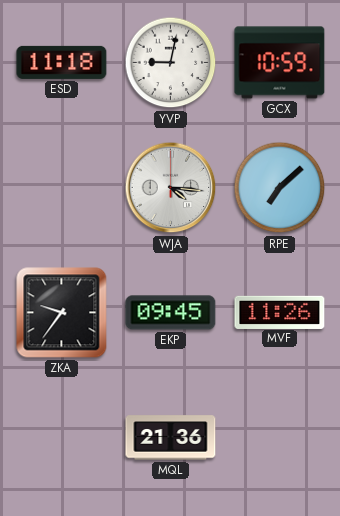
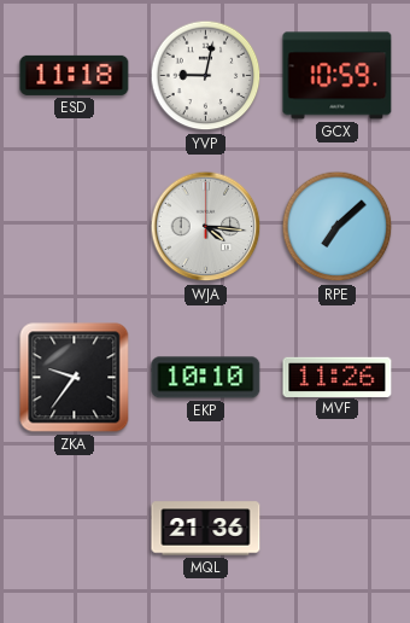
EKP: 09:45 -> 10:10 (206, 378)
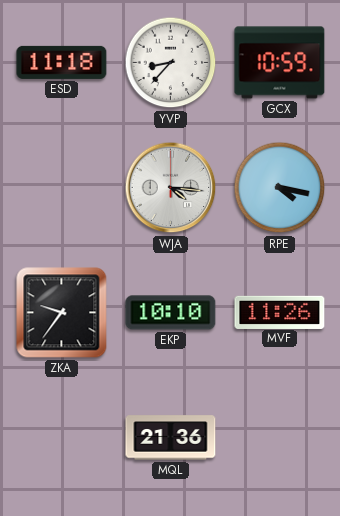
YVP: 9:02 -> 8:37 (171, 63)
RPE: 7:08 -> 4:17 (280, 188)
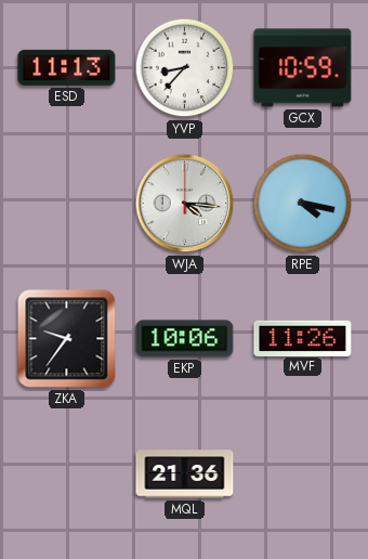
ESD: 11:18 -> 11:13 (67, 67)
EKP: 10:10 -> 10:06 (185, 339)
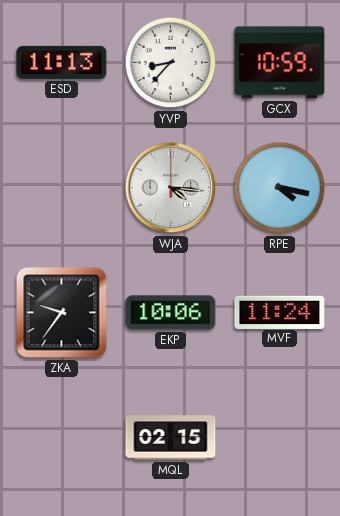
MVF: 11:26 -> 11:24 (280, 312)
MQL: 21:36 -> 02:15 (171, 438)
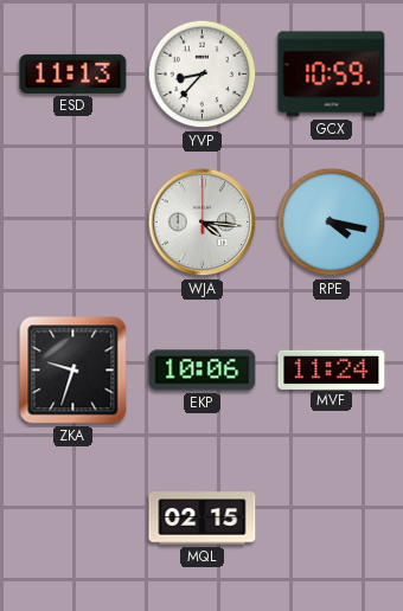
ZKA: 9:36 -> 9:33 (73, 371)
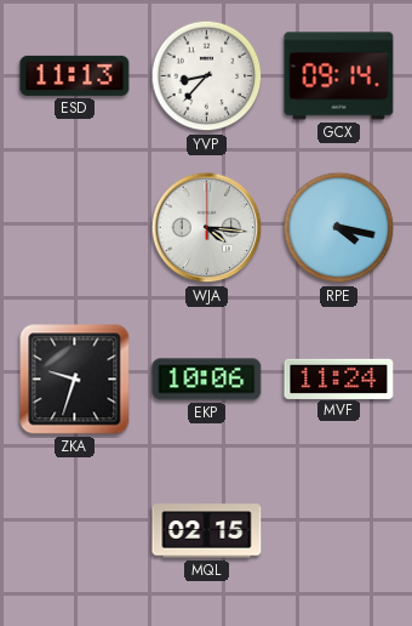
GCX: 10:59 -> 09:14 (339, 76)
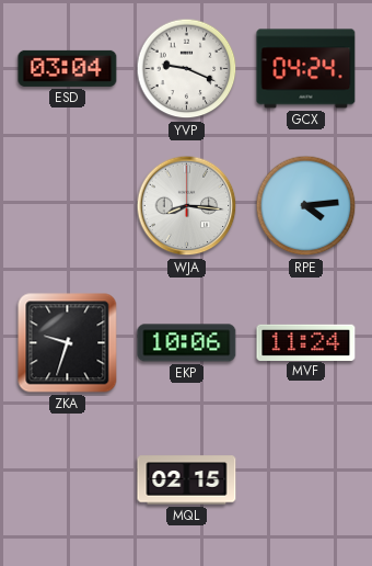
ESD: 11:13 -> 03:04 (68, 68)
YVP: 8:37 -> 9:19 (187, 69)
GCX: 09:14 -> 04:24 (306, 69)
WJA: 4:16 -> 8:16 (187, 206)
RPE: 4:17 -> 4:14 (306, 206)
